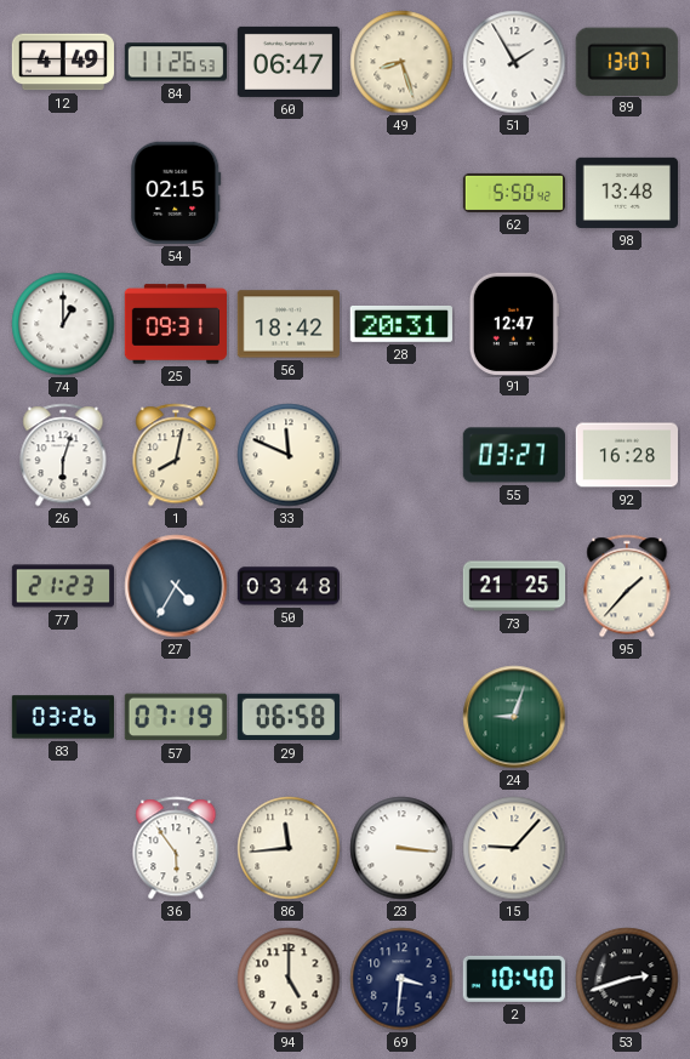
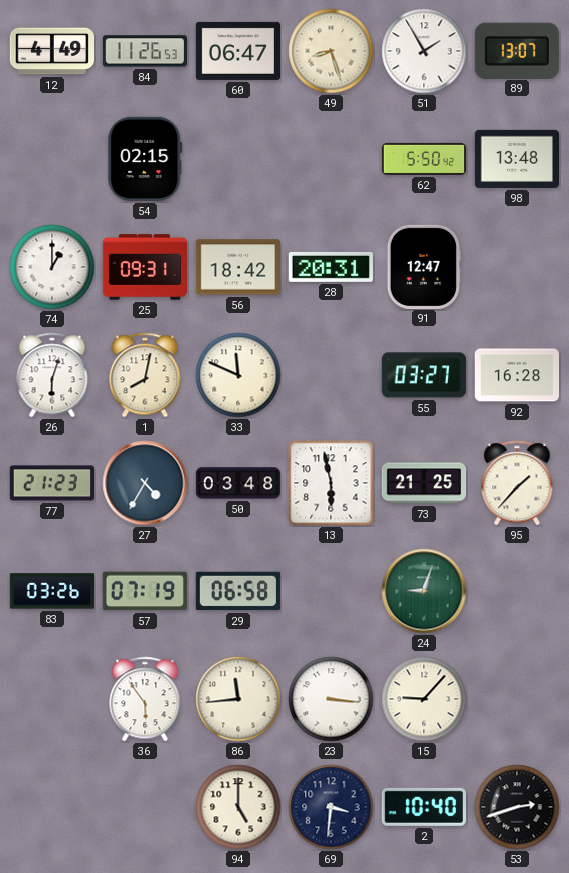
13: none -> 5:58 (331, 483)
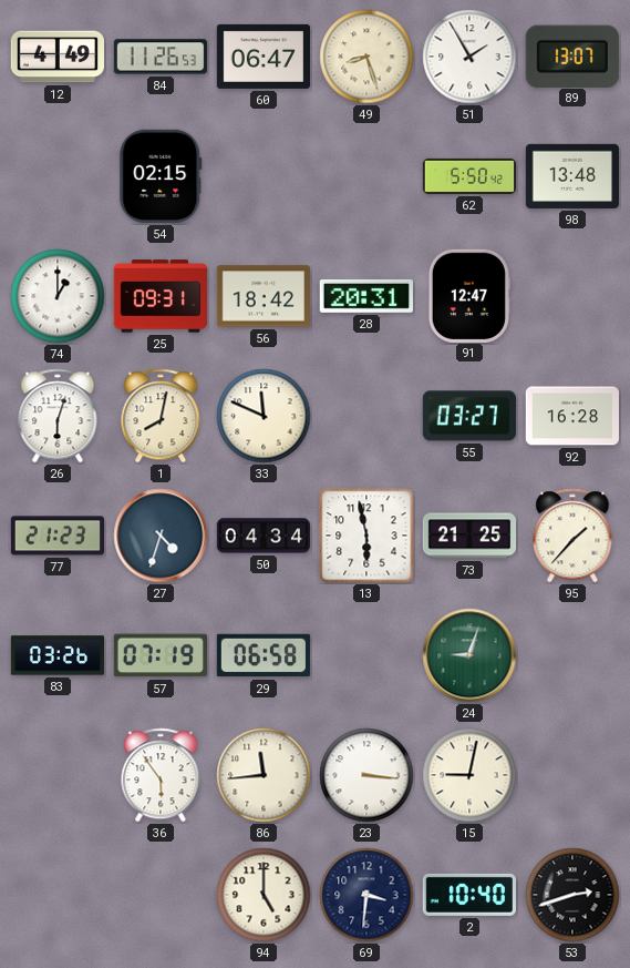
27: 4:35 -> 4:33 (161, 536)
50: 03:48 -> 04:34 (262, 536)
15: 9:07 -> 9:02 (469, 775)
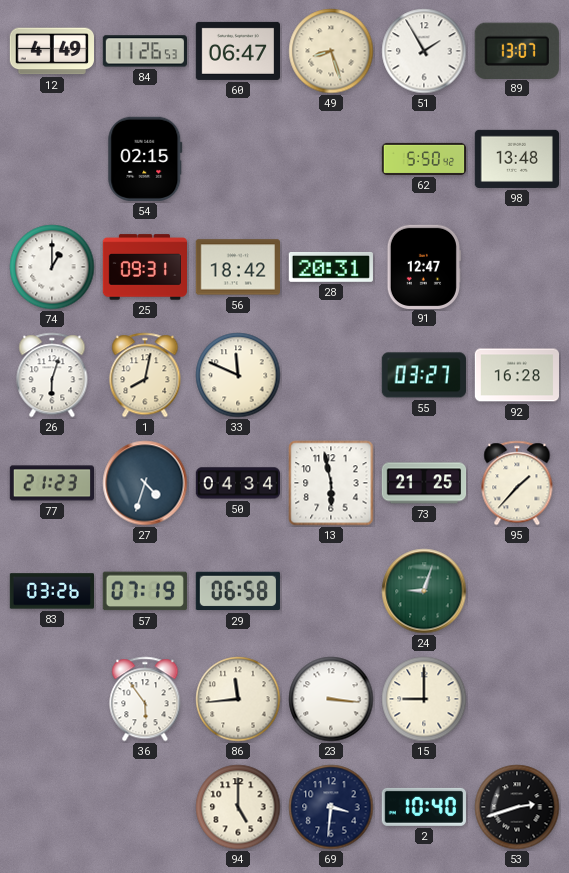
15: 9:02 -> 9:00 (424, 699)
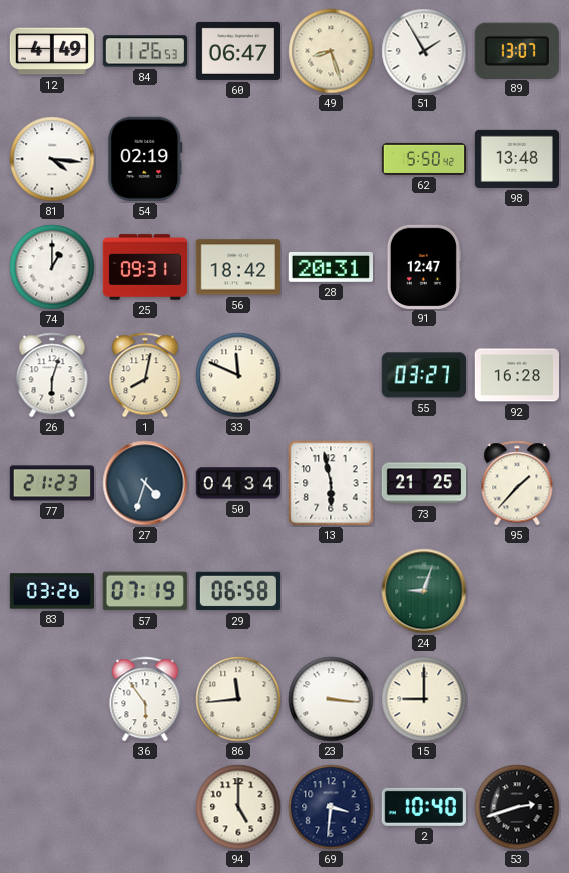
81: none -> 4:16 (52, 159)
54: 02:15 -> 02:19 (145, 159)
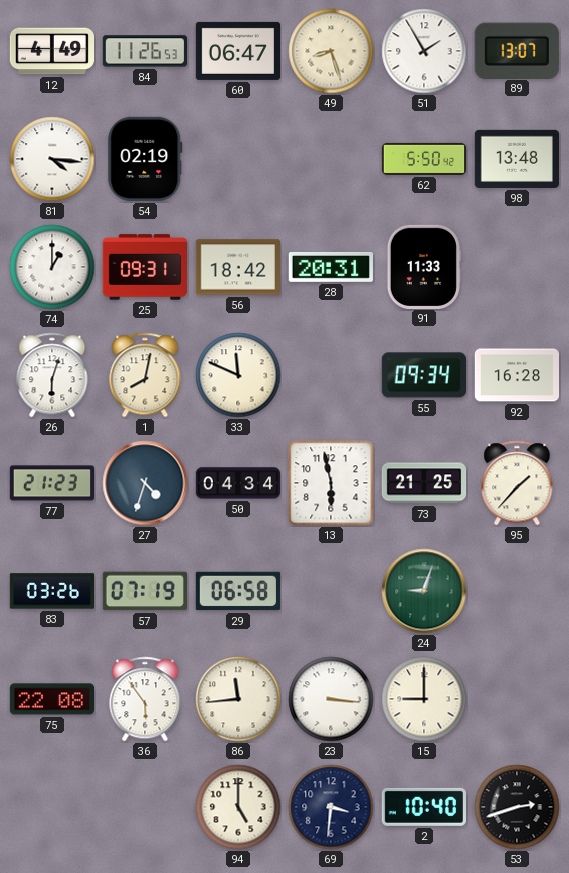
91: 12:47 -> 11:33 (424, 266)
55: 03:27 -> 09:34 (424, 375)
75: none -> 22:08 (51, 699)
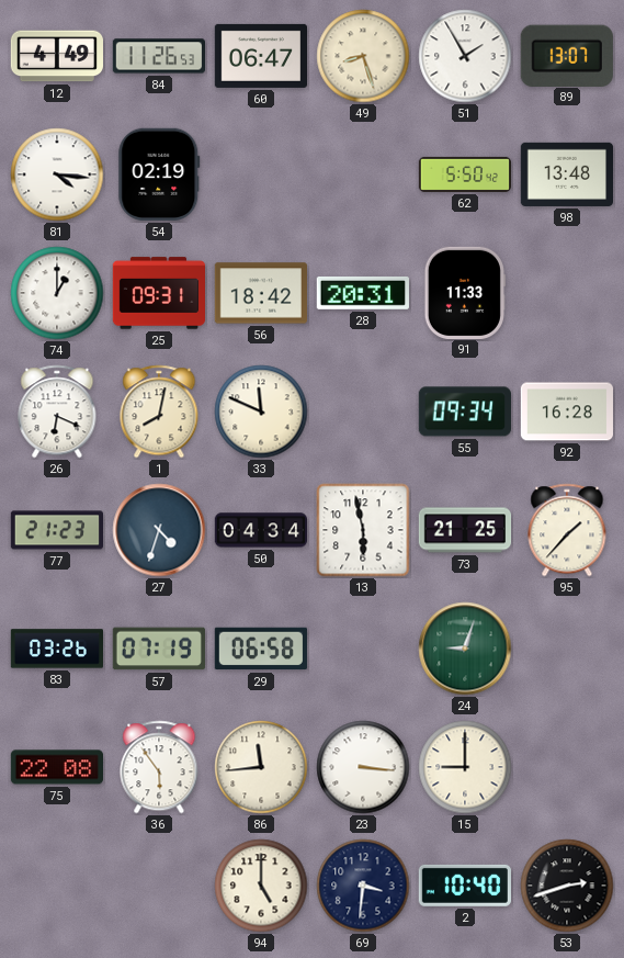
26: 6:03 -> 6:19 (57, 412)
